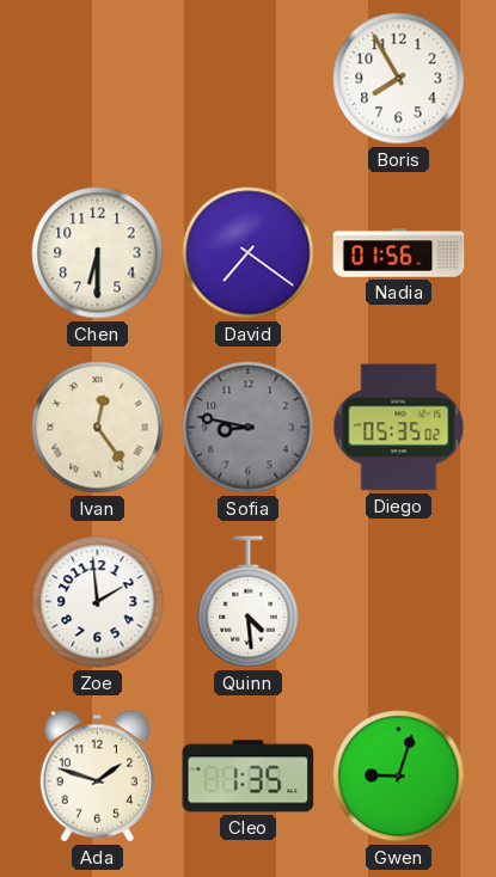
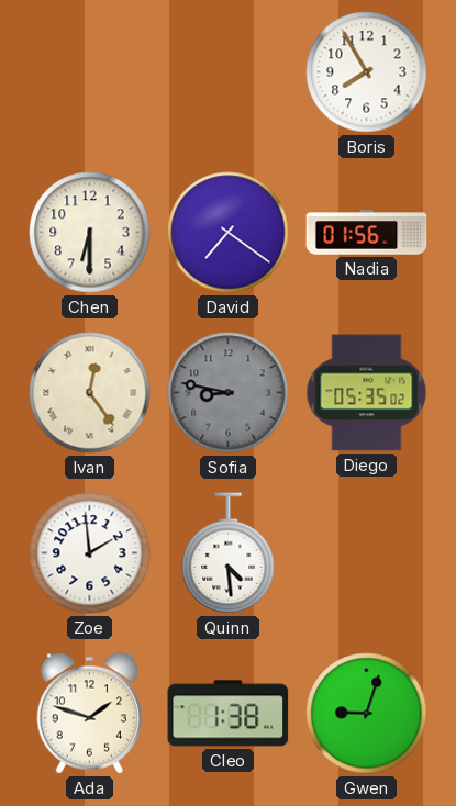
Cleo: 1:35 -> 1:38 (229, 714)
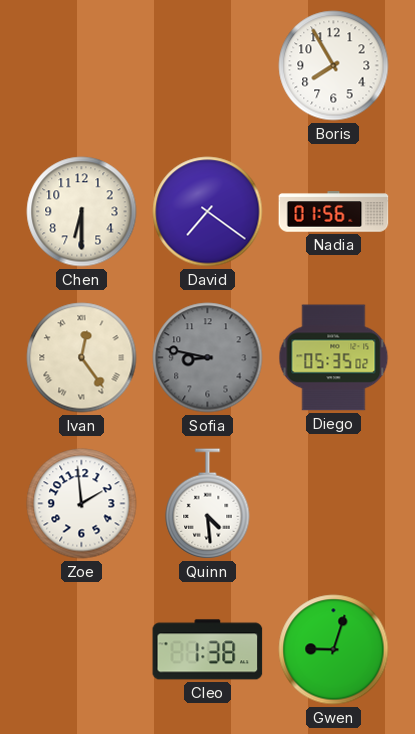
Ada: 1:48 -> none (90, 714)
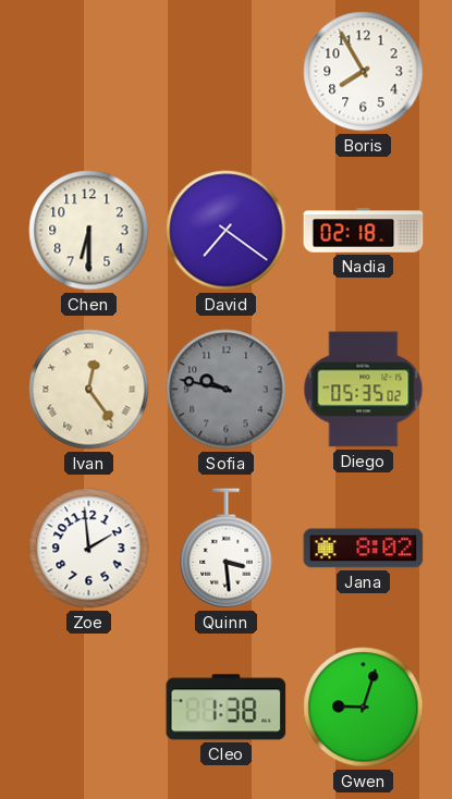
Nadia: 01:56 -> 02:18 (364, 231)
Sofia: 8:47 -> 9:47 (227, 390)
Quinn: 4:29 -> 3:29 (227, 549)
Jana: none -> 8:02 (364, 549)
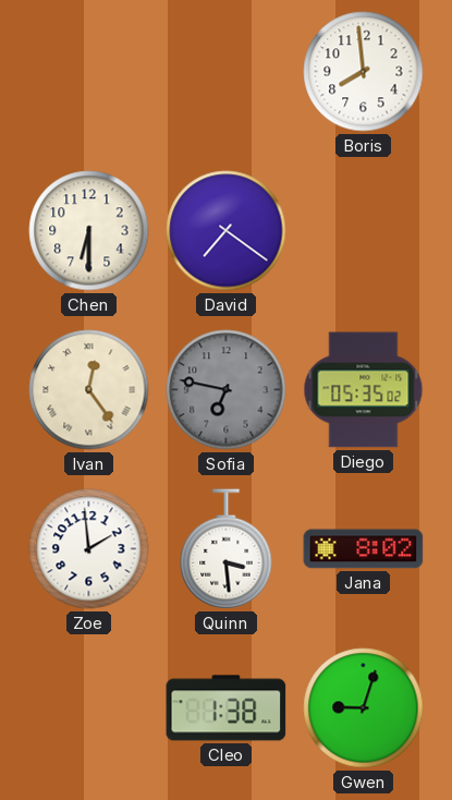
Boris: 7:55 -> 7:59 (364, 72)
Nadia: 02:18 -> none (364, 231)
Sofia: 9:47 -> 6:47 (227, 390)
